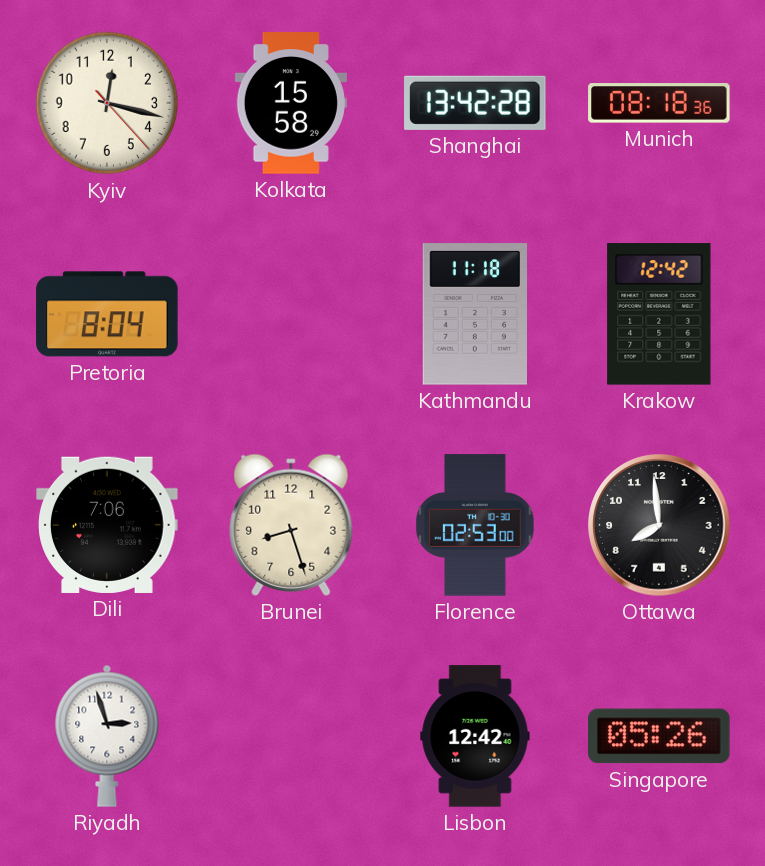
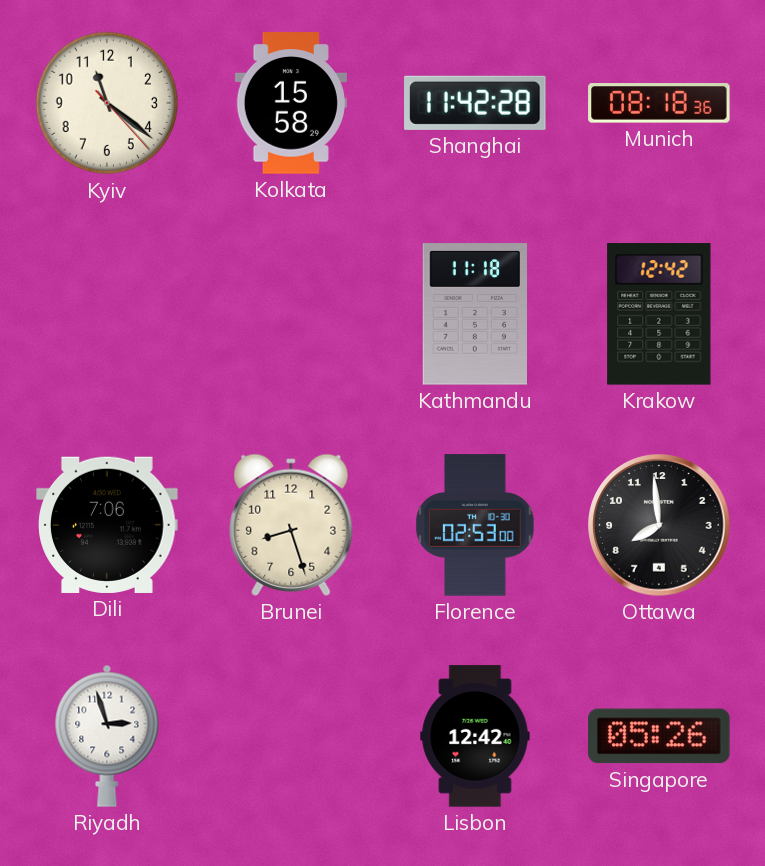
Kyiv: 12:17 -> 11:21 (107, 103)
Shanghai: 13:42 -> 11:42 (475, 103)
Pretoria: 8:04 -> none (107, 314)
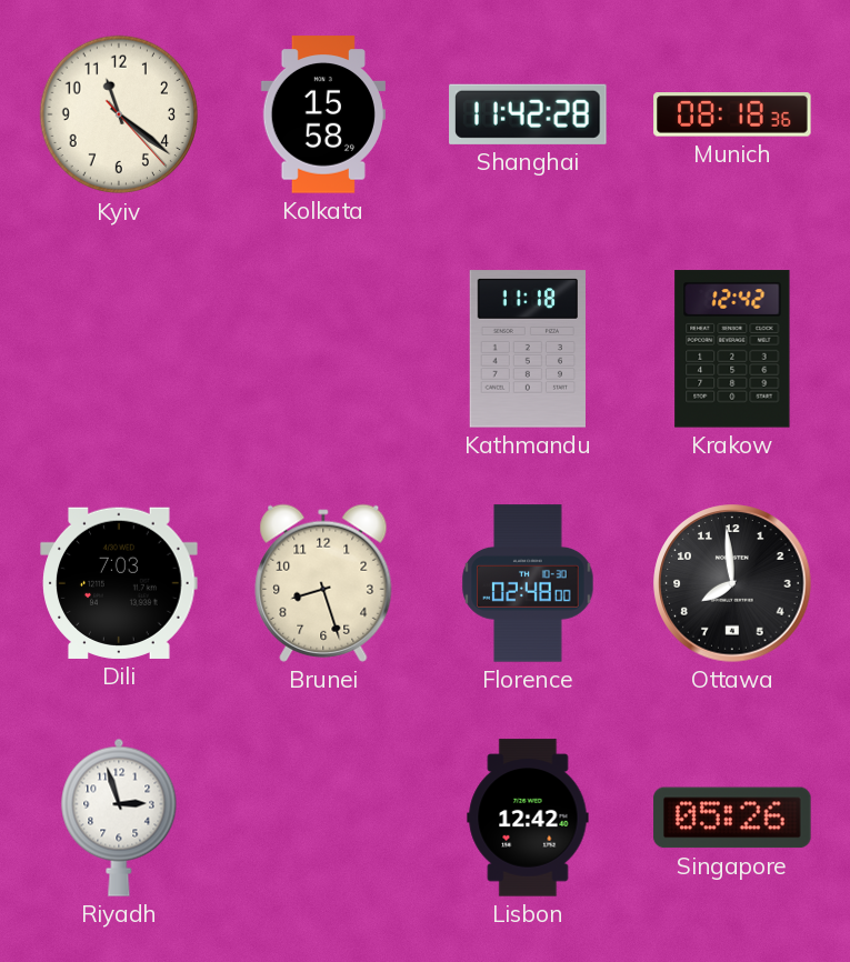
Dili: 7:06 -> 7:03 (119, 583)
Florence: 02:53 -> 02:48 (528, 583)
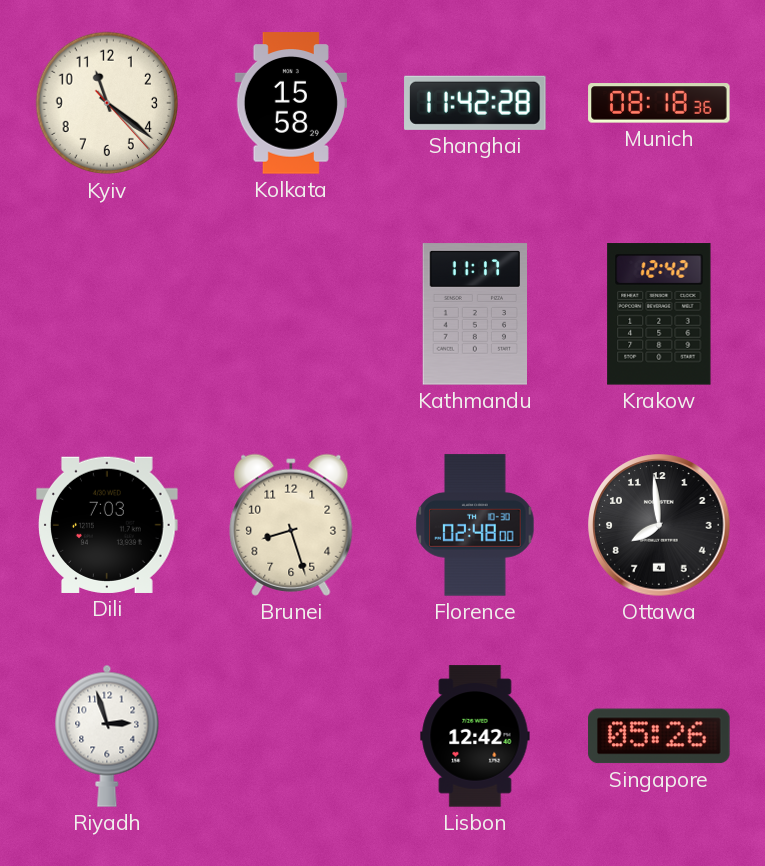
Kathmandu: 11:18 -> 11:17 (475, 314)
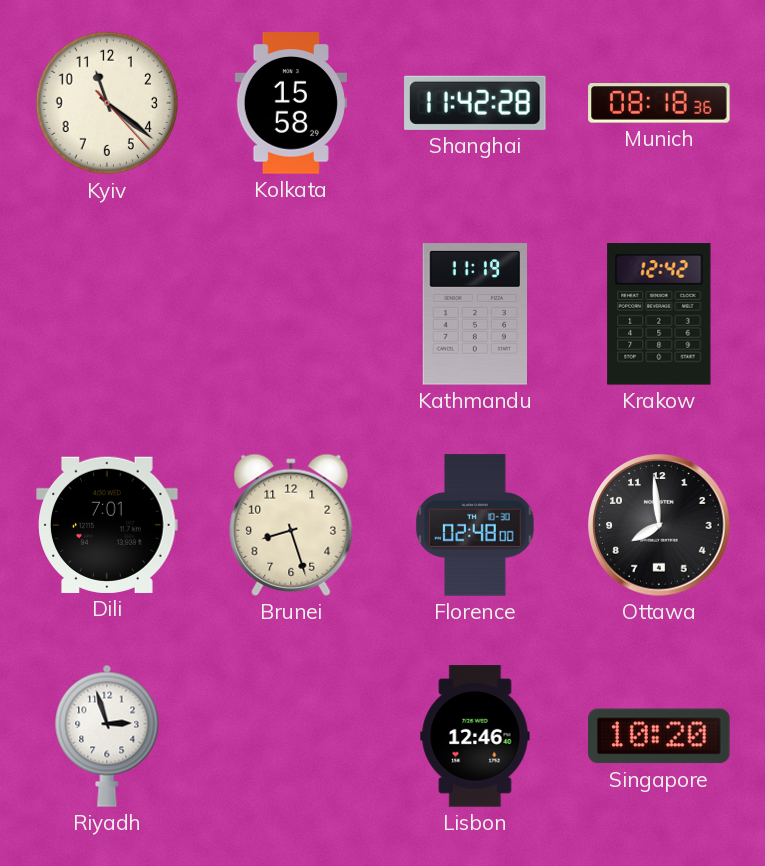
Kathmandu: 11:17 -> 11:19 (475, 314)
Dili: 7:03 -> 7:01 (107, 525)
Lisbon: 12:42 -> 12:46 (475, 736)
Singapore: 05:26 -> 10:20 (659, 736)
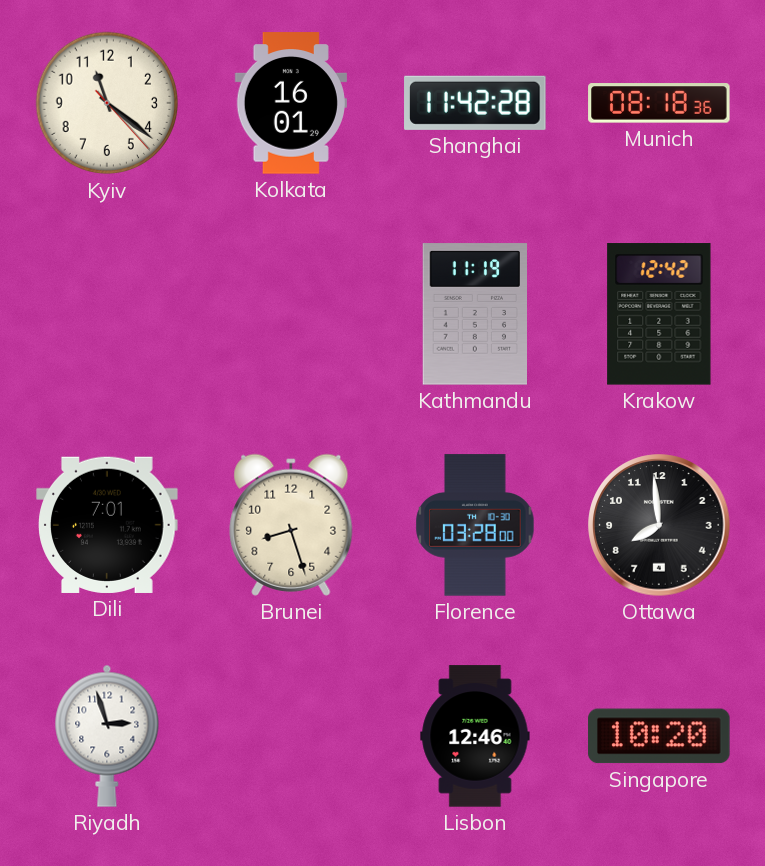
Kolkata: 15:58 -> 16:01 (291, 103)
Florence: 02:48 -> 03:28 (475, 525)
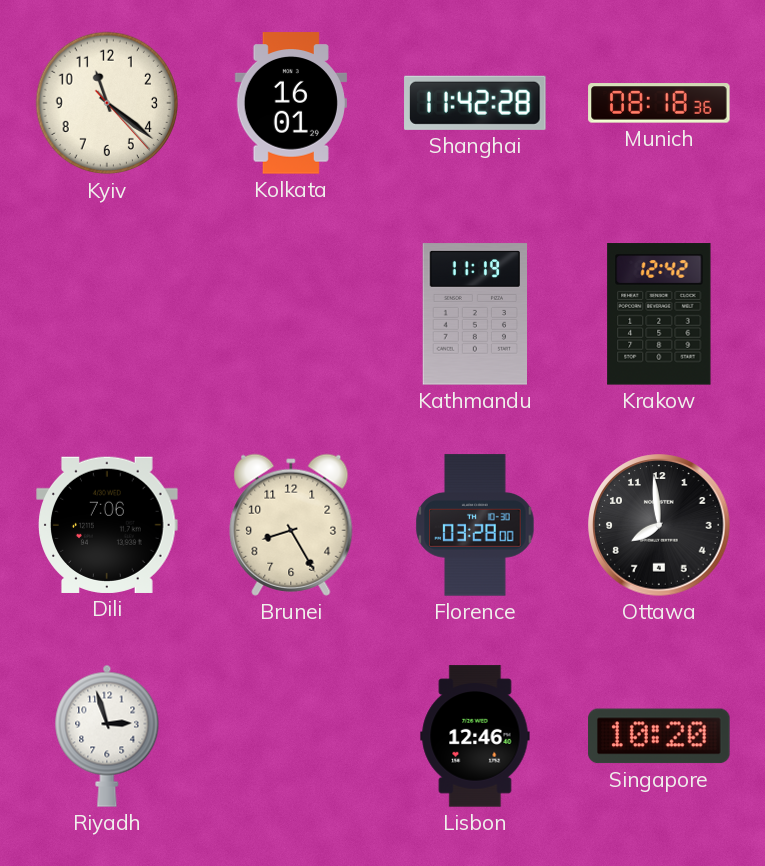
Dili: 7:01 -> 7:06 (107, 525)
Brunei: 8:27 -> 8:25 (291, 525)
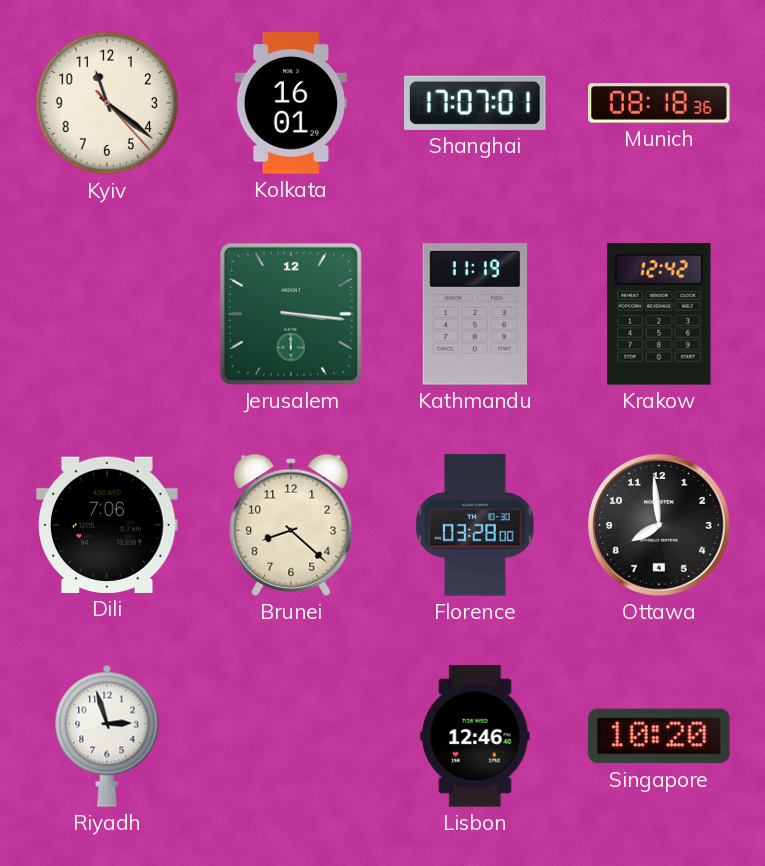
Shanghai: 11:42 -> 17:07 (475, 103)
Jerusalem: none -> 3:16 (291, 314)
Brunei: 8:25 -> 8:22 (291, 525)
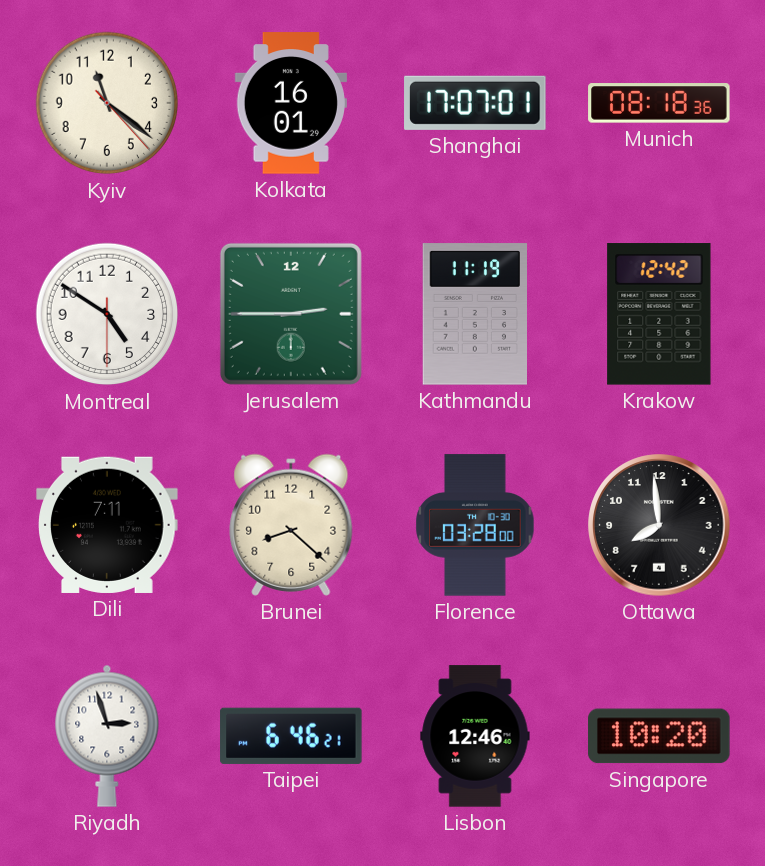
Montreal: none -> 4:50 (107, 314)
Jerusalem: 3:16 -> 2:45 (291, 314)
Dili: 7:06 -> 7:11 (107, 525)
Taipei: none -> 6:46 (291, 736)
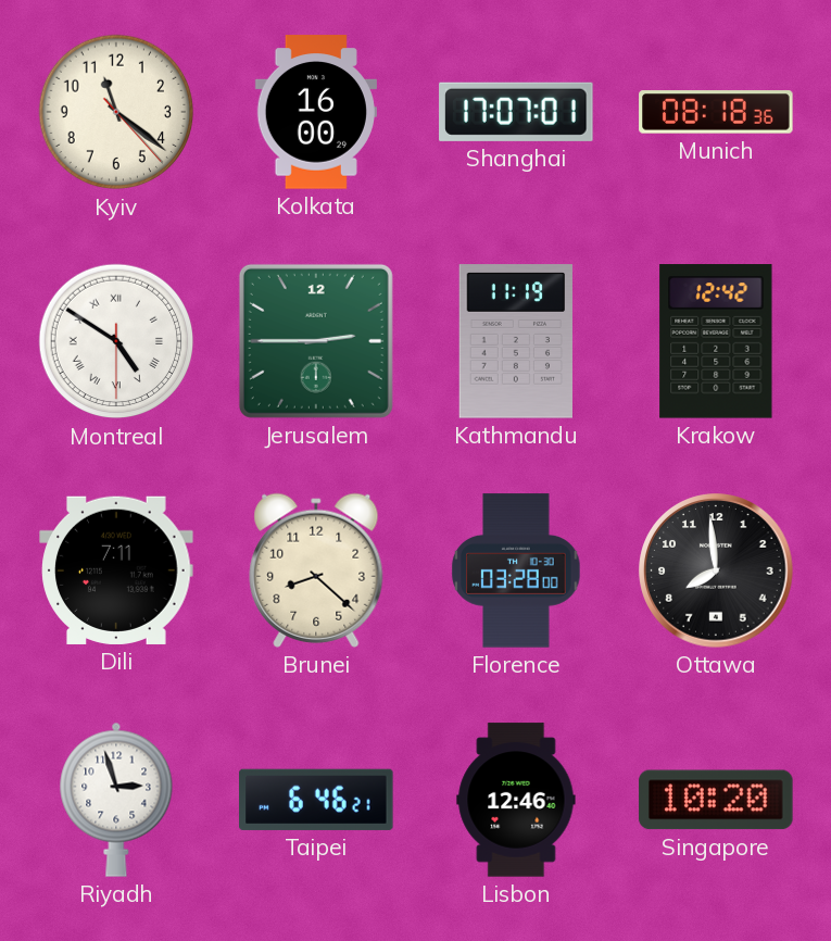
Kolkata: 16:01 -> 16:00 (316, 112)
Montreal numerals: Arabic -> Roman (116, 341)
